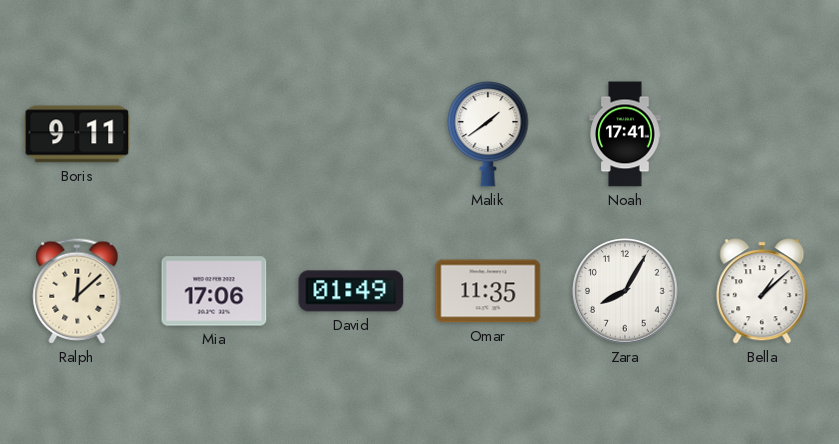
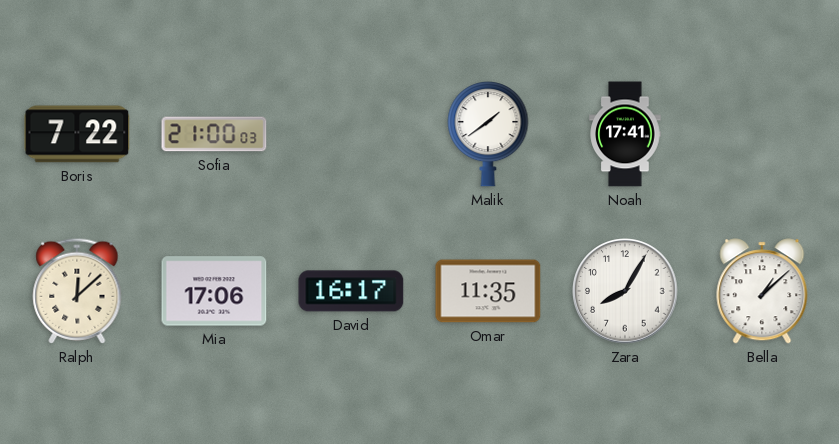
Boris: 9:11 -> 7:22 (77, 134)
Sofia: none -> 21:00 (214, 134)
David: 01:49 -> 16:17 (351, 291)
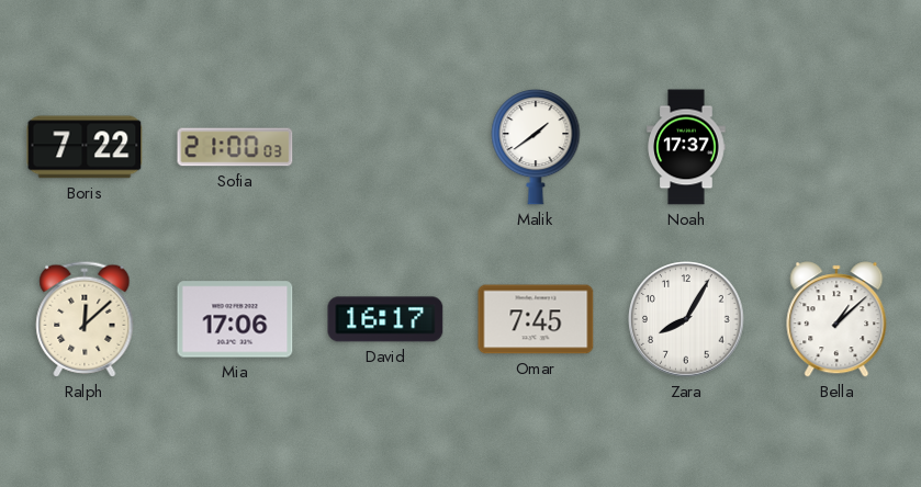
Noah: 17:41 -> 17:37 (686, 147)
Omar: 11:35 -> 7:45 (536, 319)
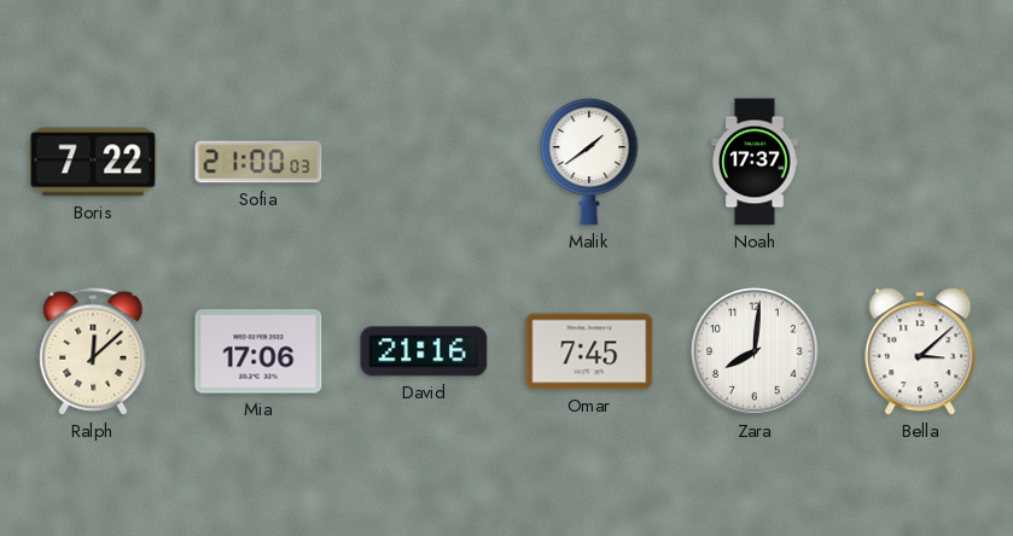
David: 16:17 -> 21:16 (424, 351)
Zara: 8:05 -> 8:01 (755, 351)
Bella: 1:08 -> 3:08 (920, 351)
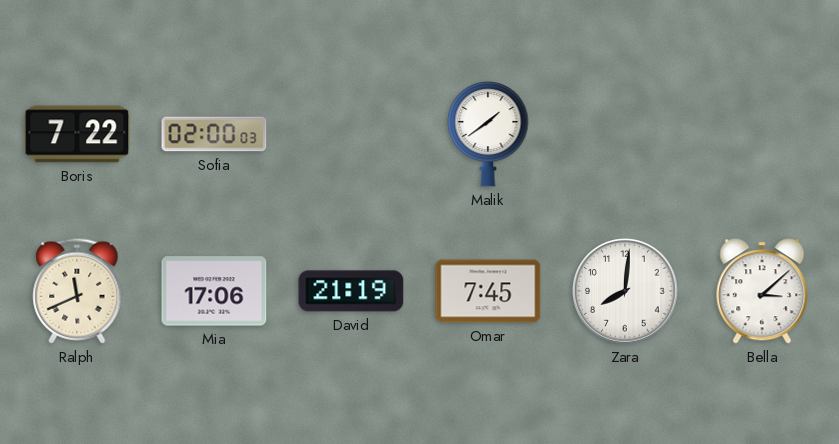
Sofia: 21:00 -> 02:00 (214, 134)
Noah: 17:37 -> none (755, 162)
Ralph: 12:08 -> 11:41 (77, 291)
David: 21:16 -> 21:19 (351, 291)
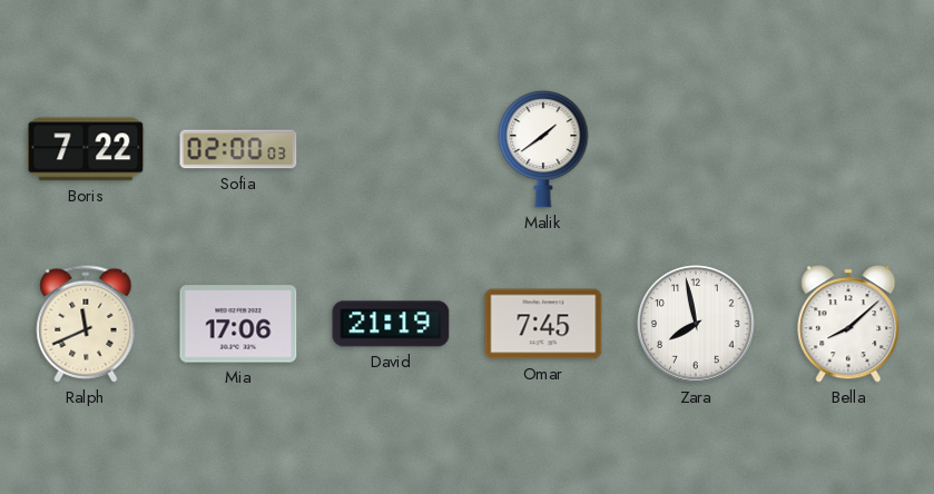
Zara: 8:01 -> 7:58 (696, 324)
Bella: 3:08 -> 8:08 (848, 324)
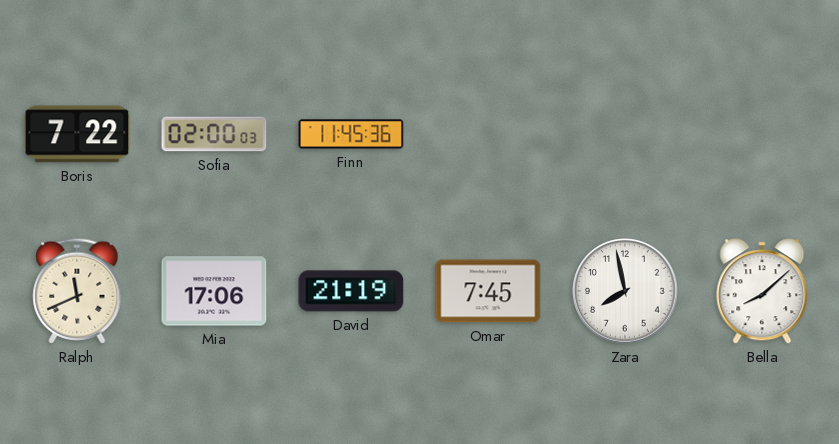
Finn: none -> 11:45 (351, 134)
Malik: 1:39 -> none (543, 150)
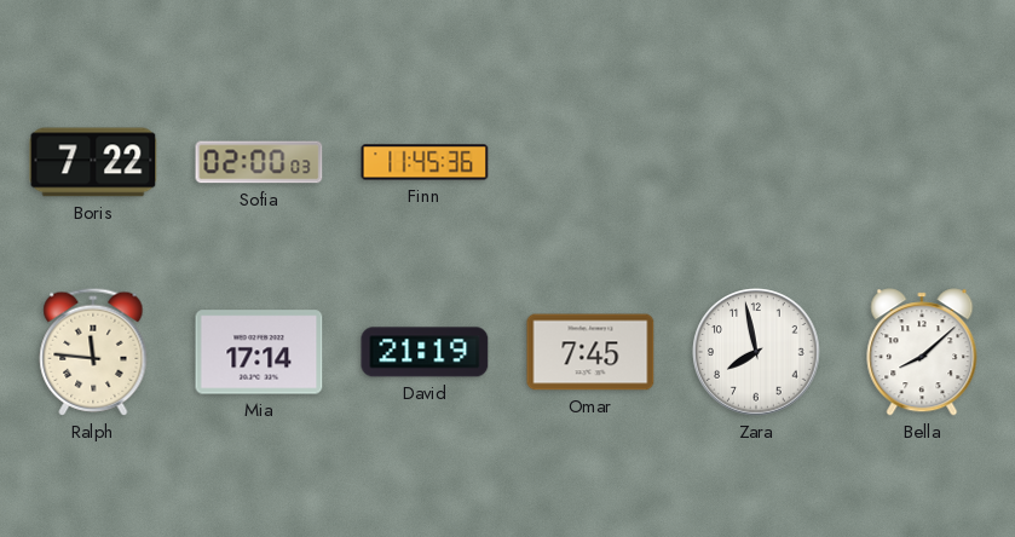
Ralph: 11:41 -> 11:46 (93, 352)
Mia: 17:06 -> 17:14 (259, 352)
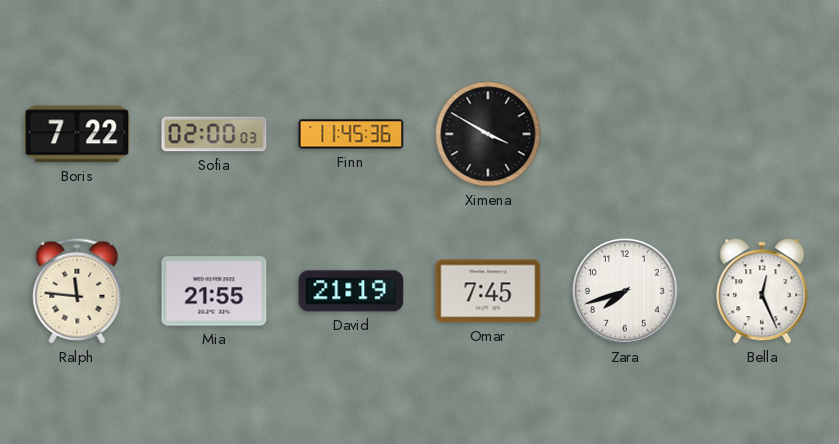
Ximena: none -> 3:50 (488, 134)
Mia: 17:14 -> 21:55 (214, 291)
Zara: 7:58 -> 7:42 (625, 291)
Bella: 8:08 -> 12:26 (762, 291)
